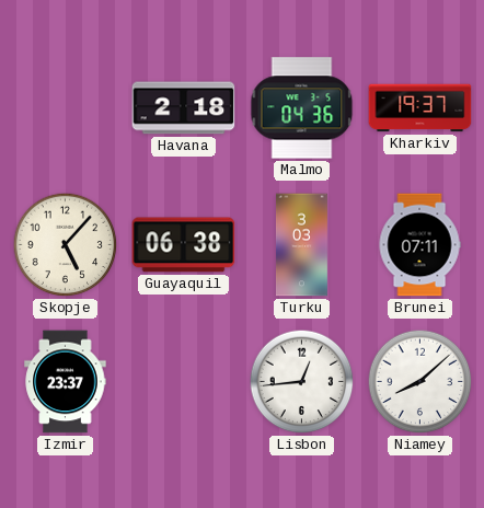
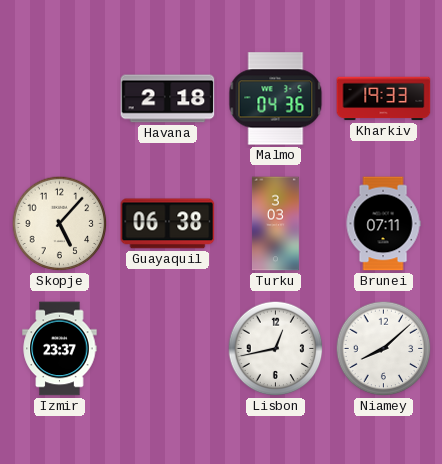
Kharkiv: 19:37 -> 19:33 (384, 99)
Lisbon: 12:44 -> 12:43 (276, 349)
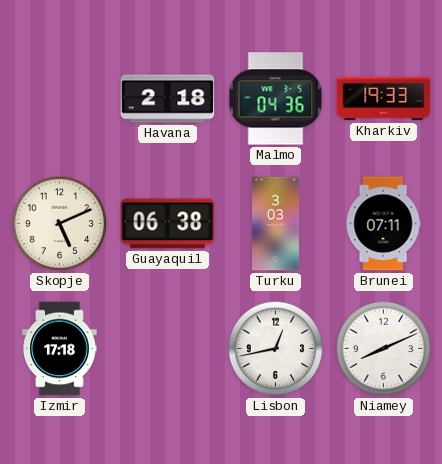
Skopje: 5:07 -> 5:11 (60, 224)
Izmir: 23:37 -> 17:18 (60, 349)
Niamey: 8:08 -> 8:11 (384, 349)
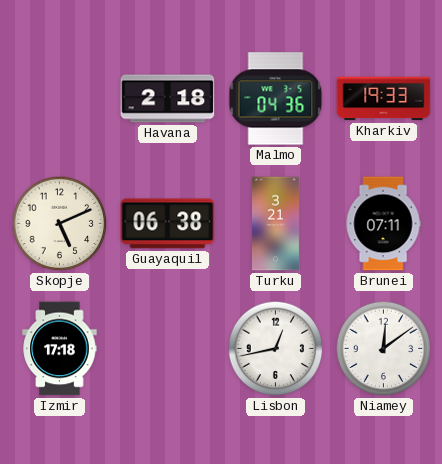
Turku: 3:03 -> 3:21 (275, 224)
Niamey: 8:11 -> 12:09 (384, 349)
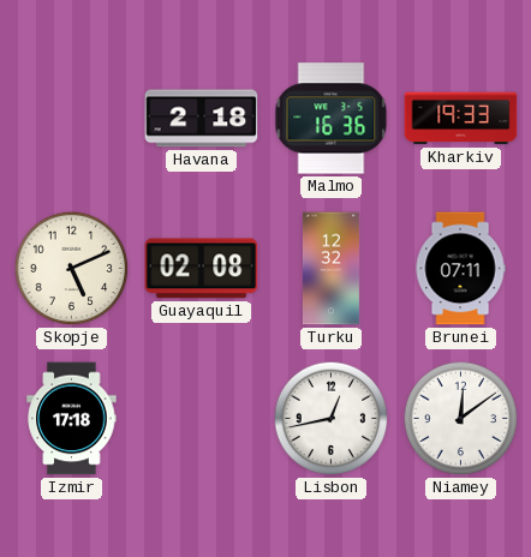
Malmo: 04:36 -> 16:36 (332, 119)
Guayaquil: 06:38 -> 02:08 (202, 269)
Turku: 3:21 -> 12:32 (330, 269)
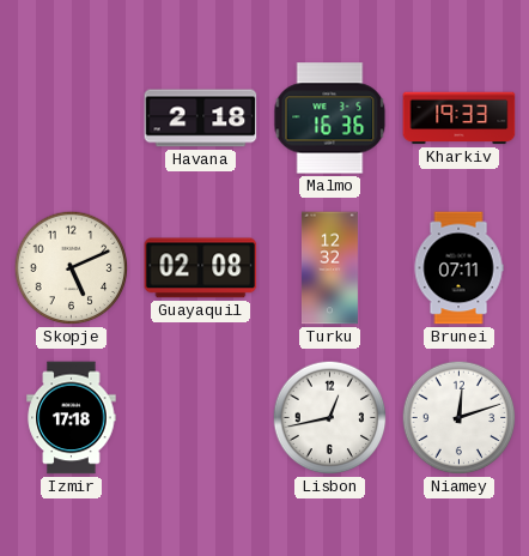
Niamey: 12:09 -> 12:12 (460, 418)
